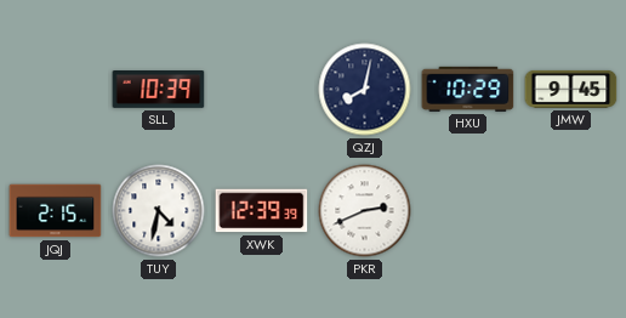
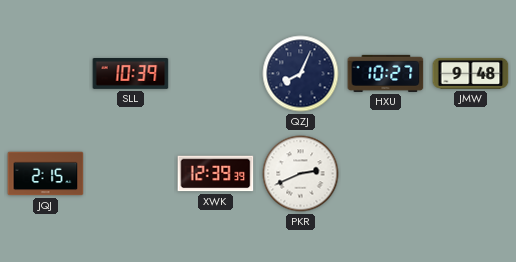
QZJ: 8:02 -> 8:04 (301, 74)
HXU: 10:29 -> 10:27 (386, 73)
JMW: 9:45 -> 9:48 (471, 73)
TUY: 4:32 -> none (159, 211)
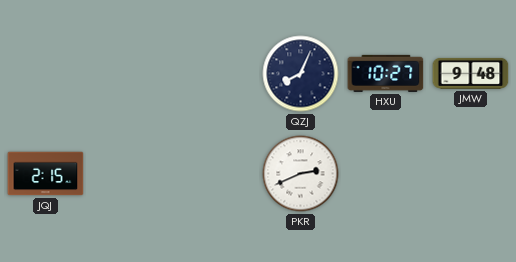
SLL: 10:39 -> none (131, 74)
XWK: 12:39 -> none (216, 174)
